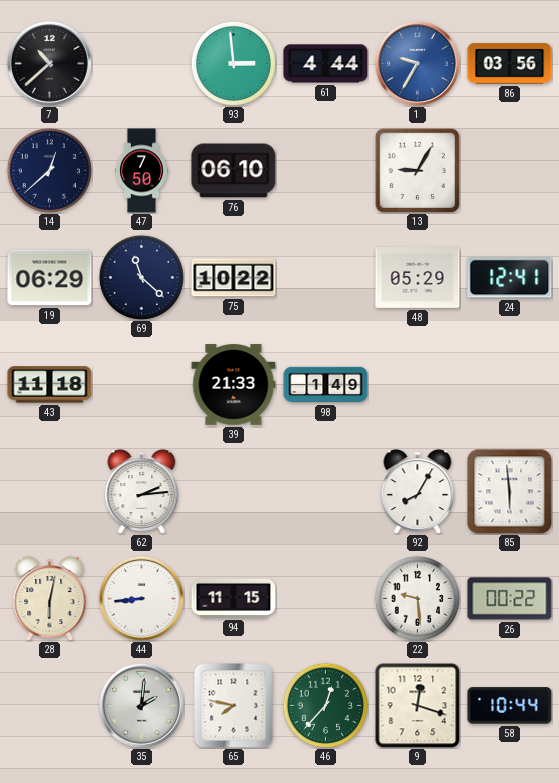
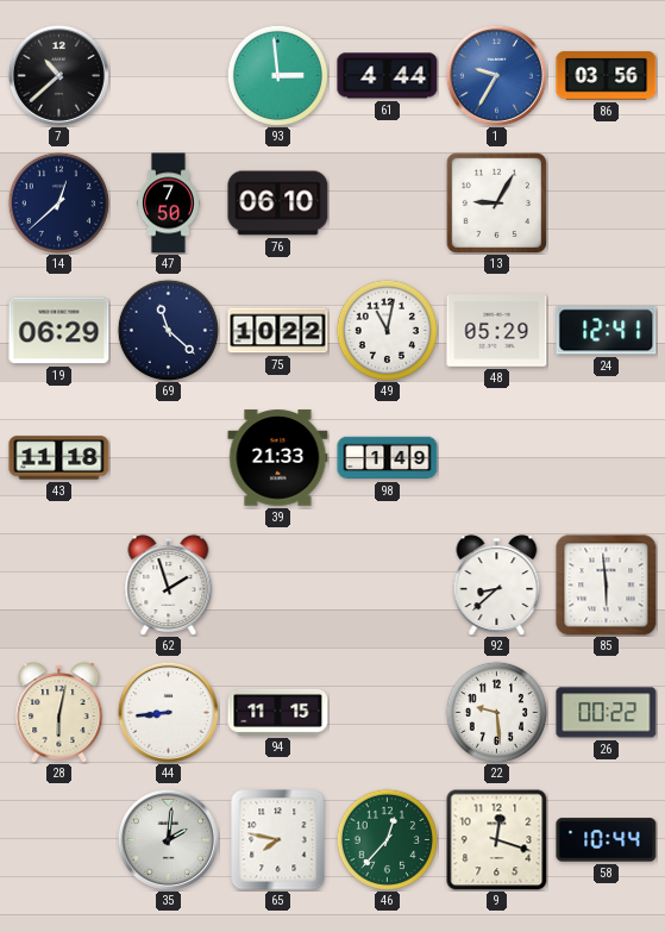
49: none -> 11:02 (387, 330)
62: 2:14 -> 1:57 (169, 584)
92: 8:05 -> 8:38 (497, 584)
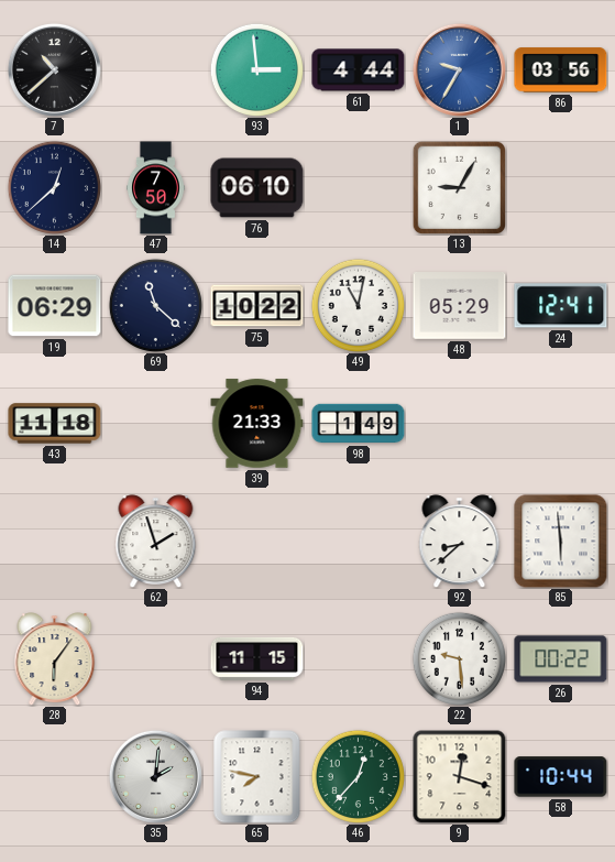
28: 6:02 -> 6:06 (55, 658)
44: 8:44 -> none (168, 712)
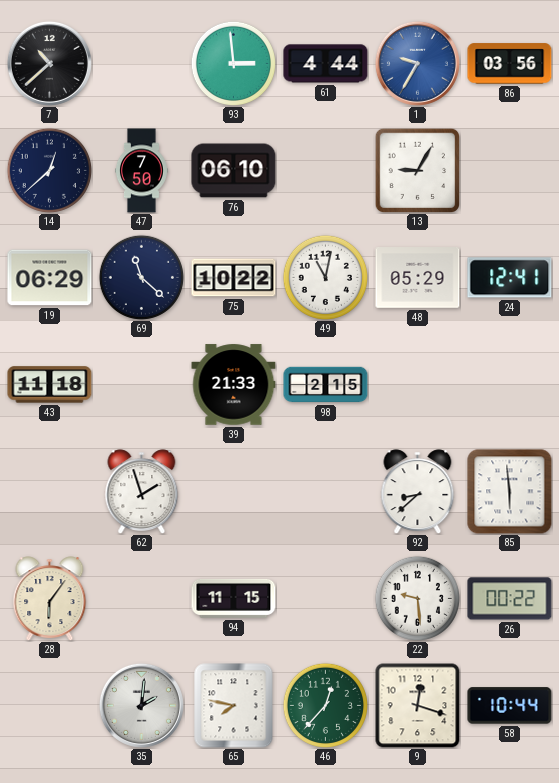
98: 1:49 -> 2:15 (326, 385)
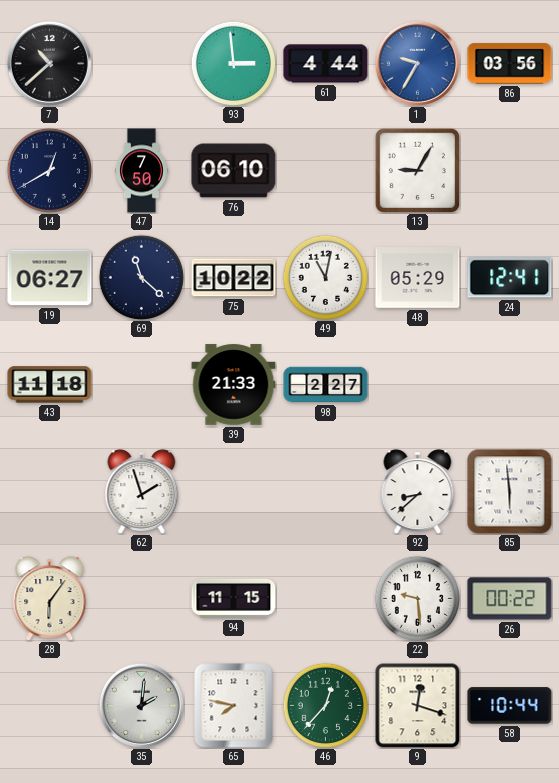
14: 12:38 -> 12:40 (49, 170)
19: 06:29 -> 06:27 (50, 278)
98: 2:15 -> 2:27 (326, 385)
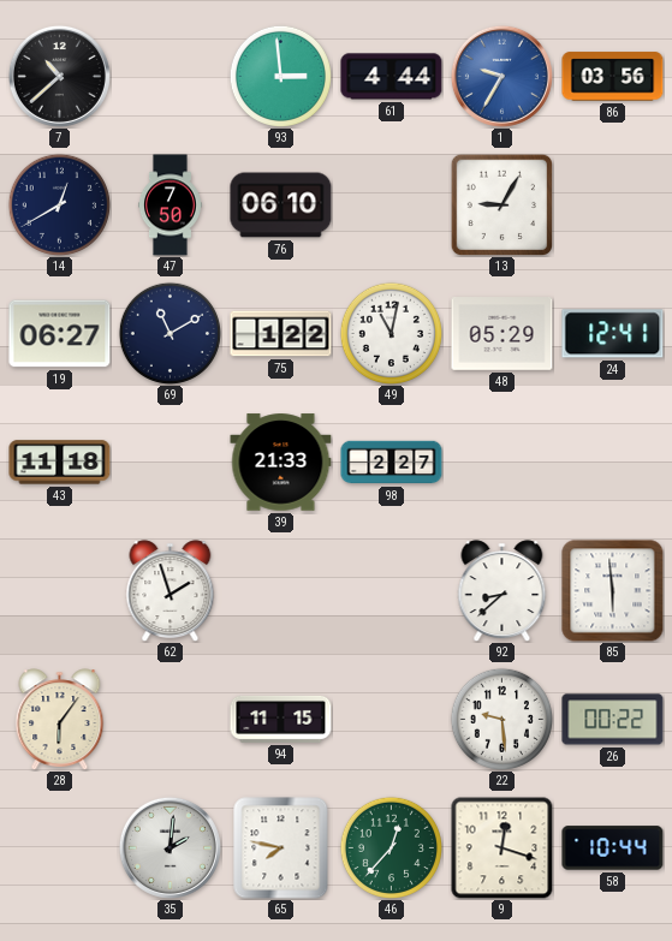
69: 11:22 -> 11:10 (170, 333)
75: 10:22 -> 1:22 (281, 334)
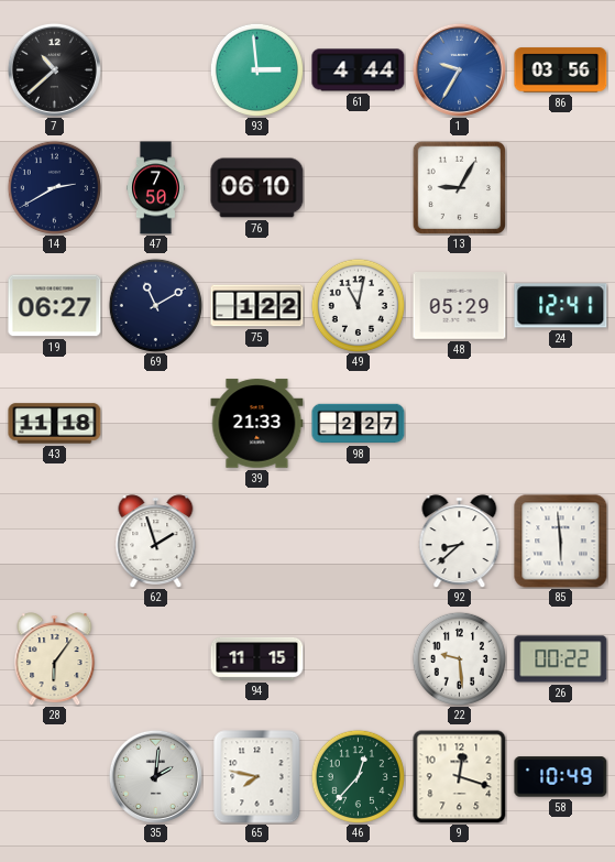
14: 12:40 -> 2:40 (54, 187)
58: 10:44 -> 10:49 (561, 777)
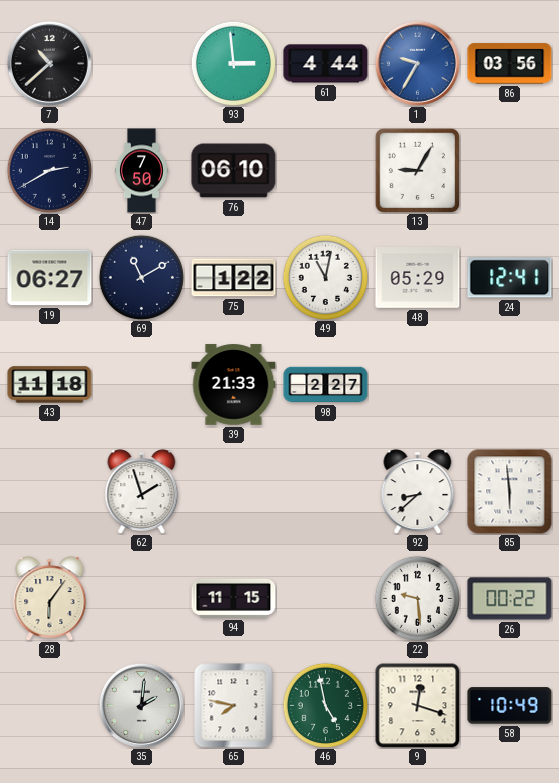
46: 12:37 -> 4:58 (325, 705)
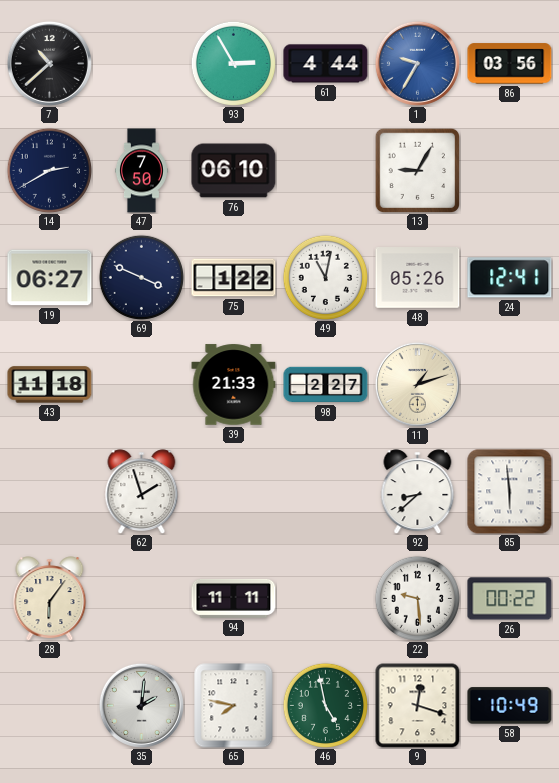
93: 2:59 -> 2:55 (233, 63)
69: 11:10 -> 3:49 (141, 277)
48: 05:29 -> 05:26 (418, 278)
11: none -> 1:12 (417, 384)
94: 11:15 -> 11:11 (234, 598)
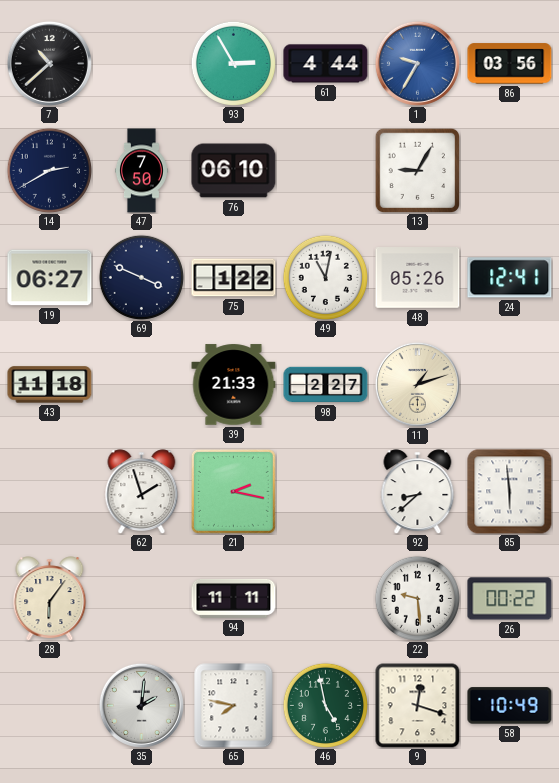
21: none -> 2:17 (233, 491)
